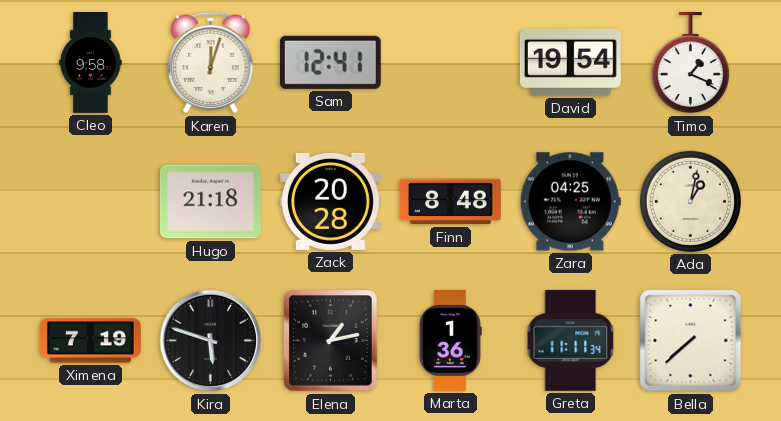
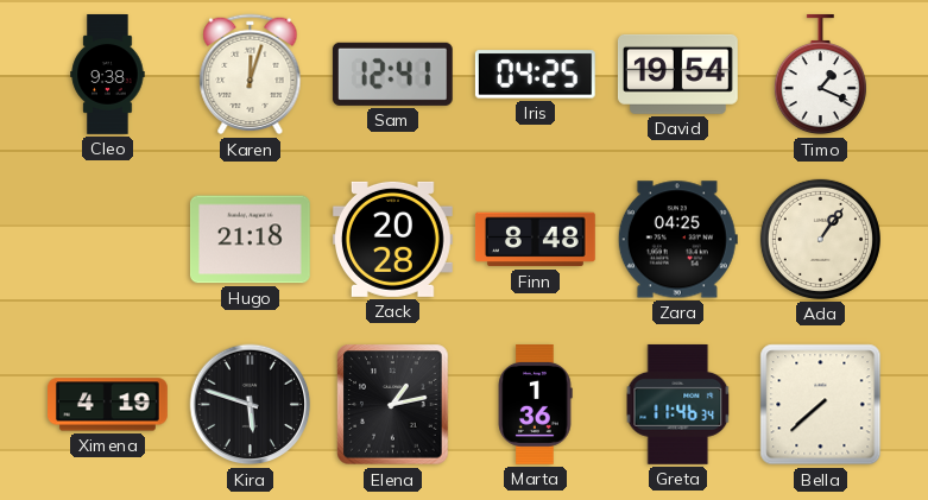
Cleo: 9:58 -> 9:38 (108, 75)
Iris: none -> 04:25 (535, 75)
Ada: 1:02 -> 1:06 (820, 239)
Ximena: 7:19 -> 4:19 (108, 405)
Greta: 11:11 -> 11:46 (678, 404)
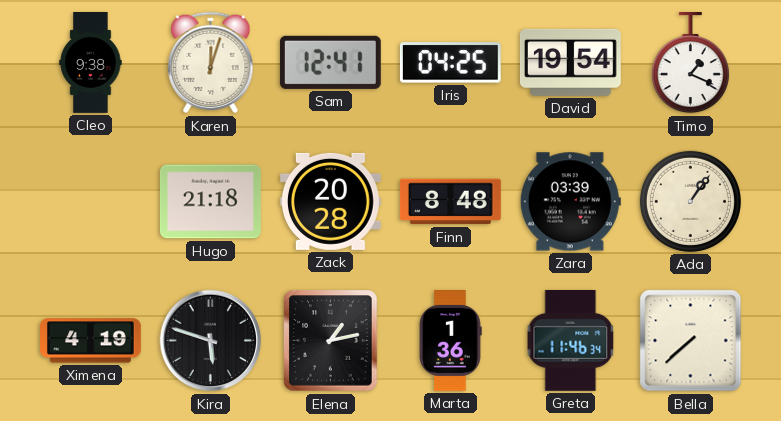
Zara: 04:25 -> 03:39 (570, 202)
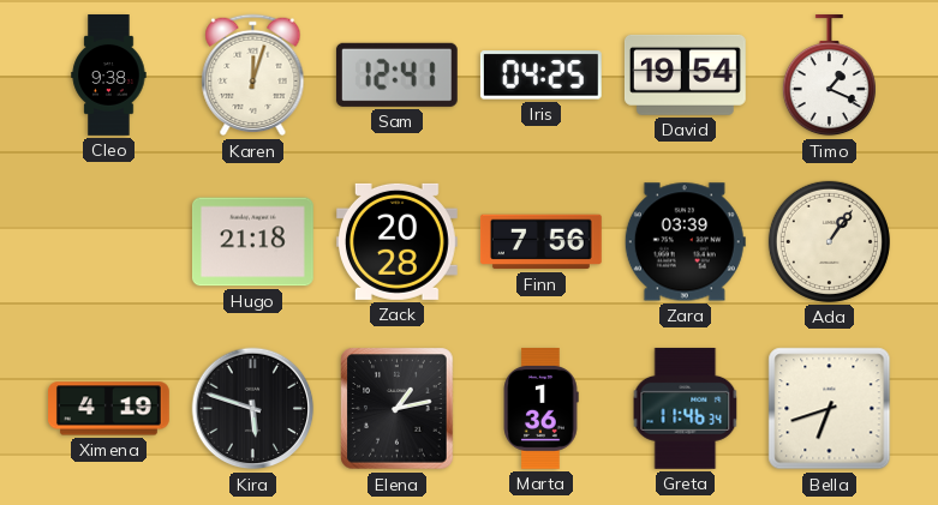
Finn: 8:48 -> 7:56 (540, 242)
Bella: 7:38 -> 6:42 (830, 409)
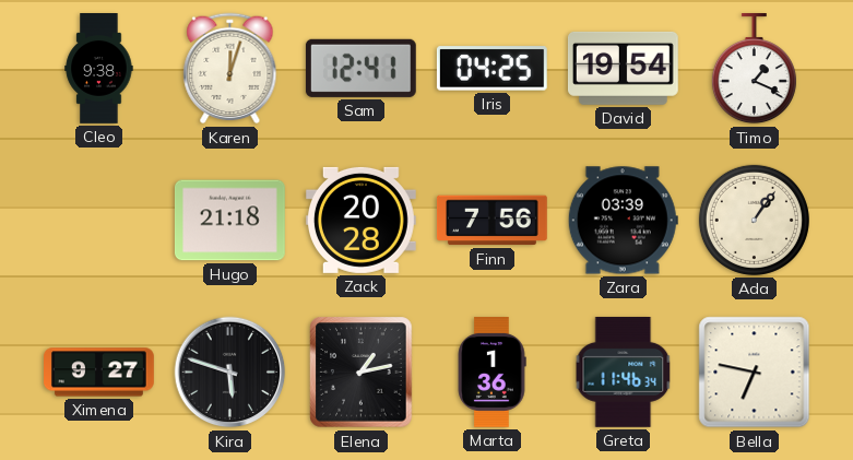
Ximena: 4:19 -> 9:27 (99, 373)
Bella: 6:42 -> 6:47 (755, 373)
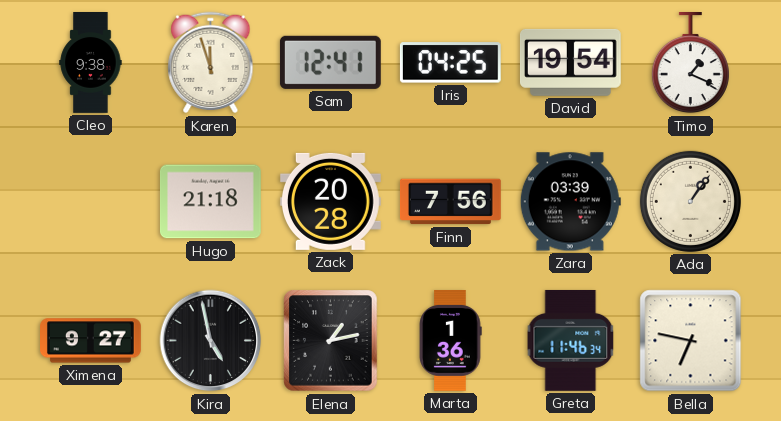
Karen: 12:03 -> 11:57 (211, 63)
Kira: 5:48 -> 4:58 (211, 341)
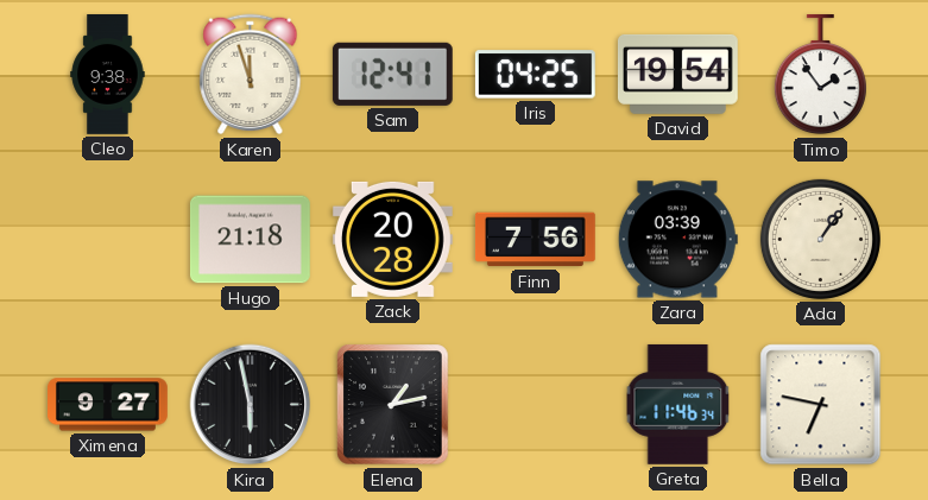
Timo: 1:19 -> 1:54 (820, 76)
Kira: 4:58 -> 5:58 (251, 405)
Marta: 1:36 -> none (450, 341)
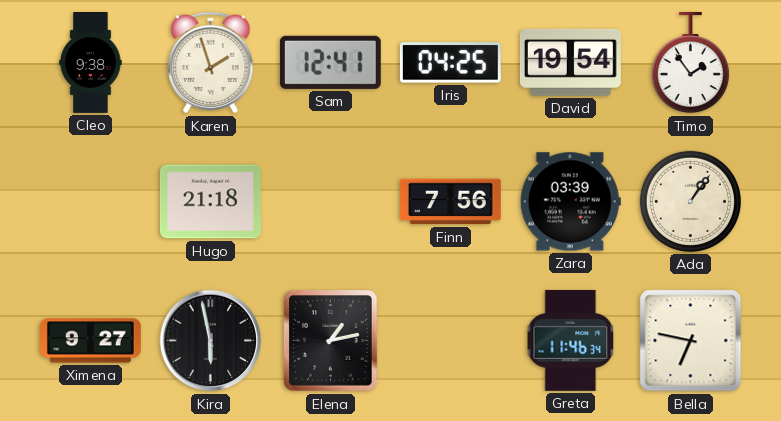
Karen: 11:57 -> 1:57 (211, 63)
Zack: 20:28 -> none (392, 239)
